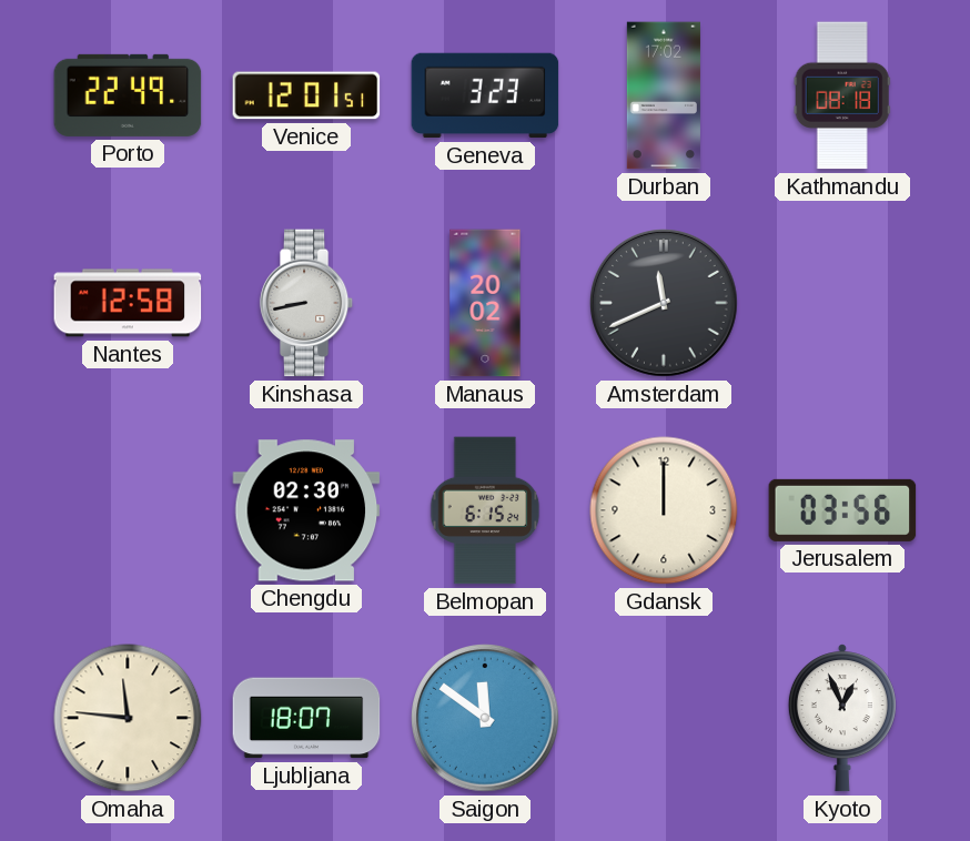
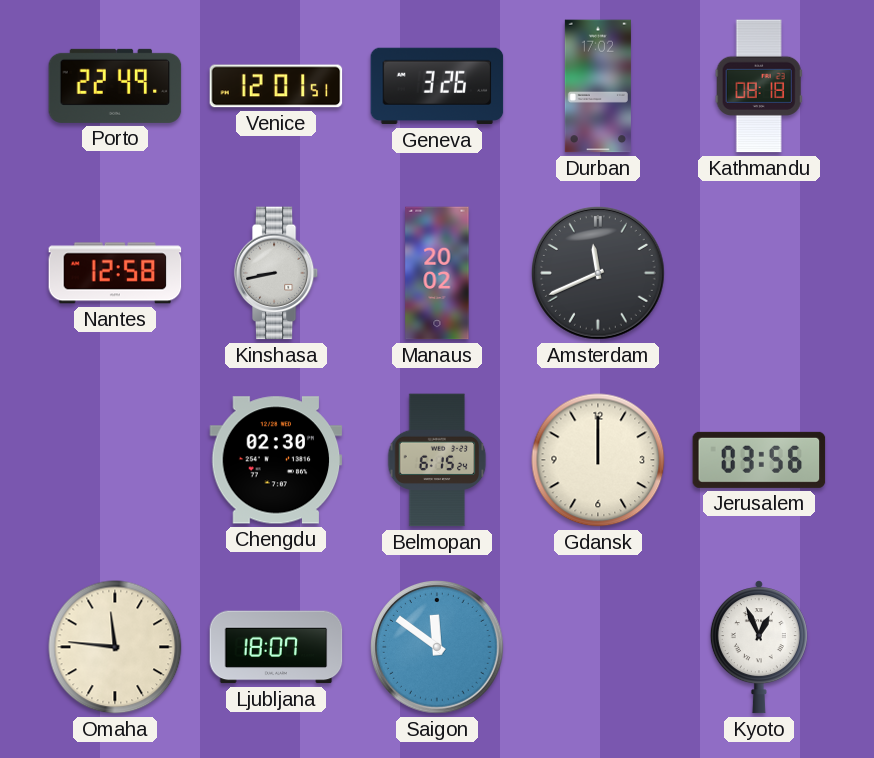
Geneva: 3:23 -> 3:26 (437, 86)
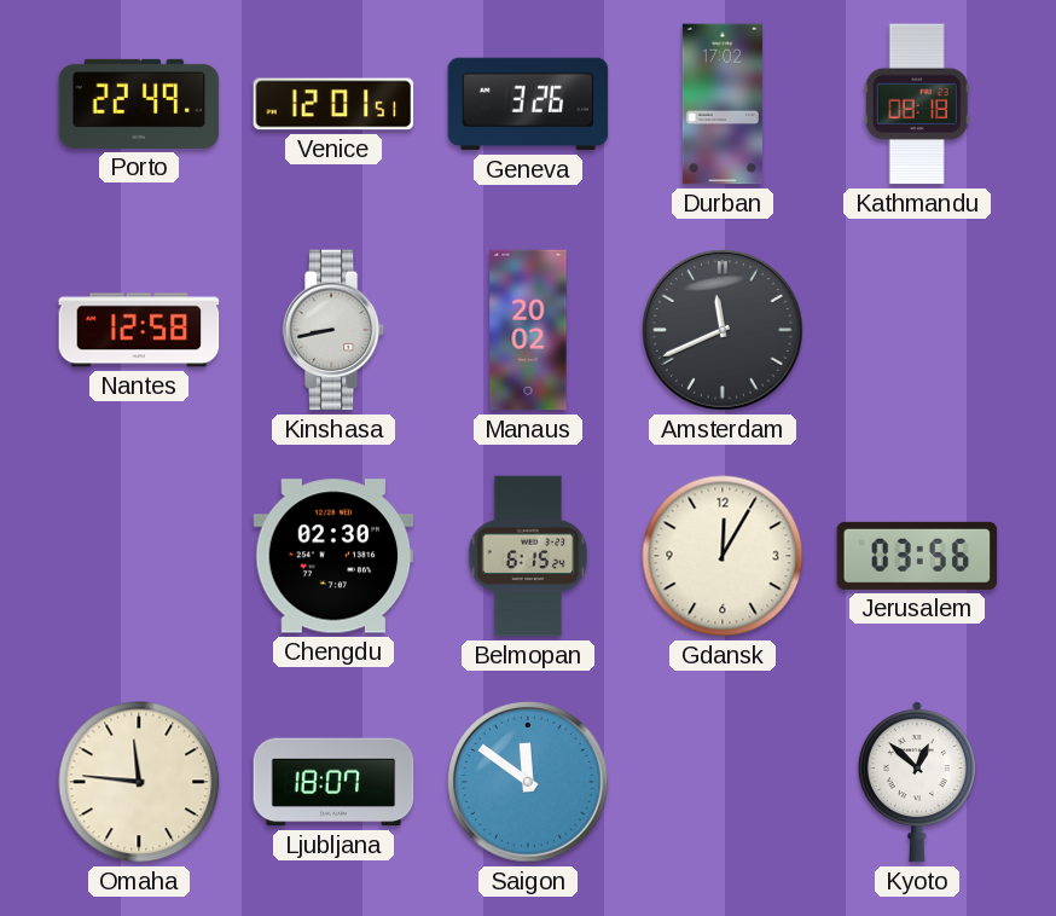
Gdansk: 12:00 -> 12:05 (723, 556)
Kyoto: 12:56 -> 12:52 (917, 782)
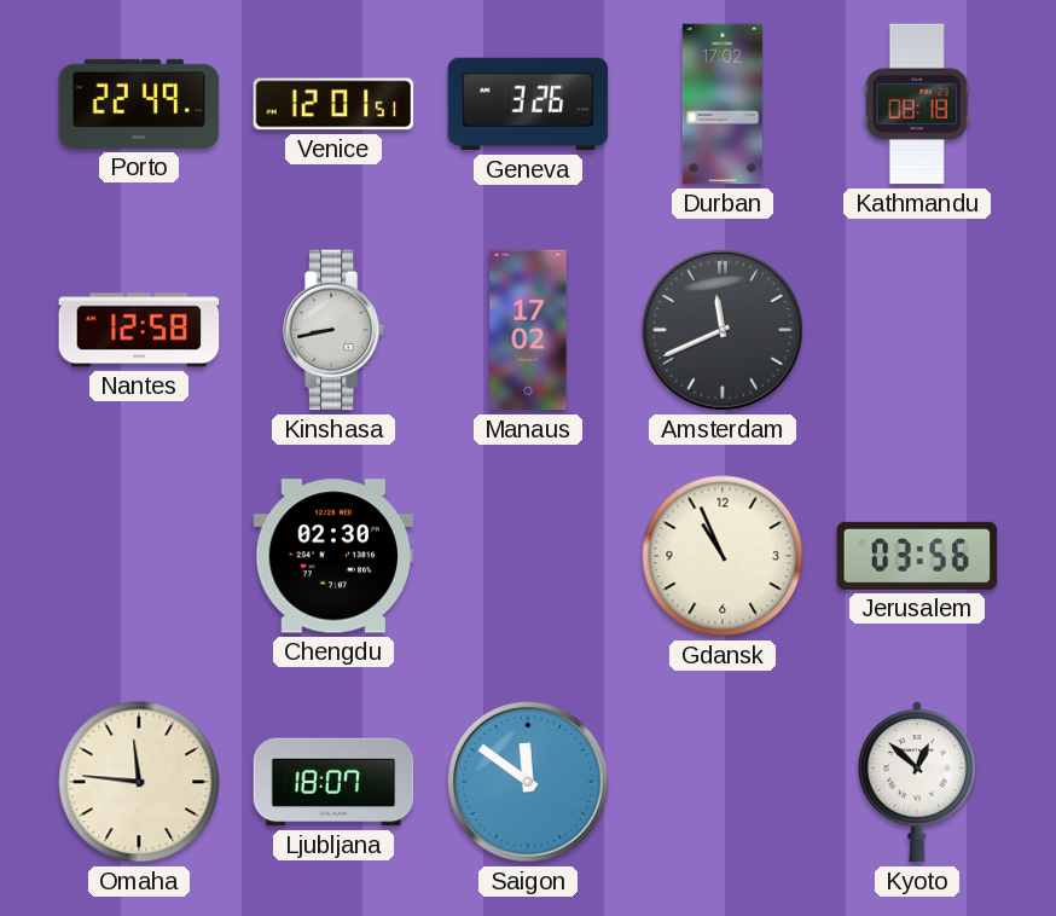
Manaus: 20:02 -> 17:02 (528, 330)
Belmopan: 6:15 -> none (528, 556)
Gdansk: 12:05 -> 10:56 (723, 556)
